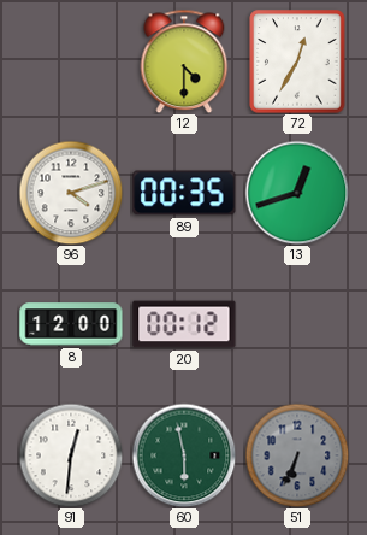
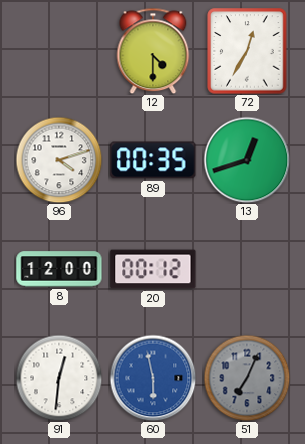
60 dial: green -> blue (153, 378)
51: 6:34 -> 7:04 (247, 378)
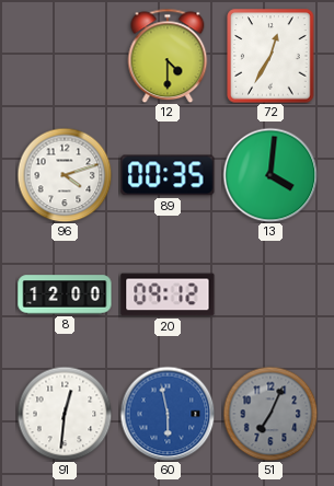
13: 12:42 -> 4:01 (270, 175)
20: 00:12 -> 09:12 (168, 294)
